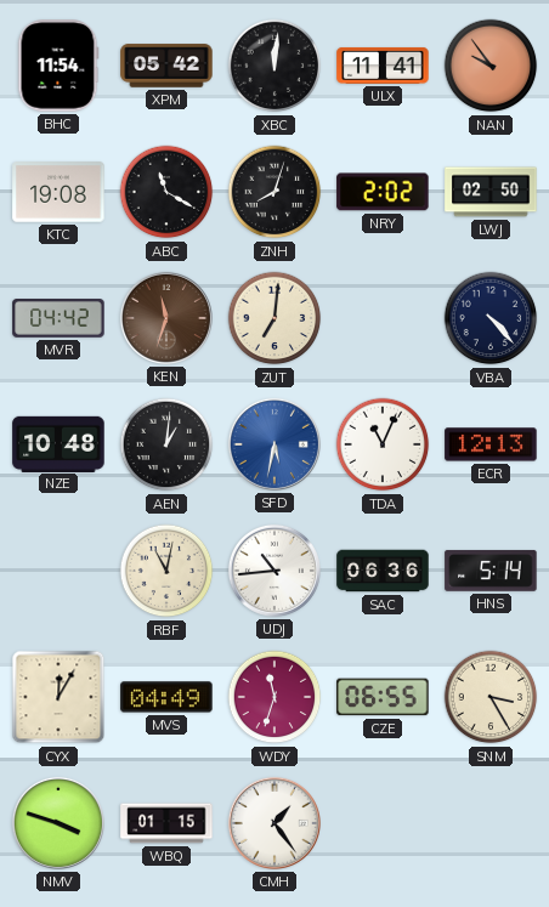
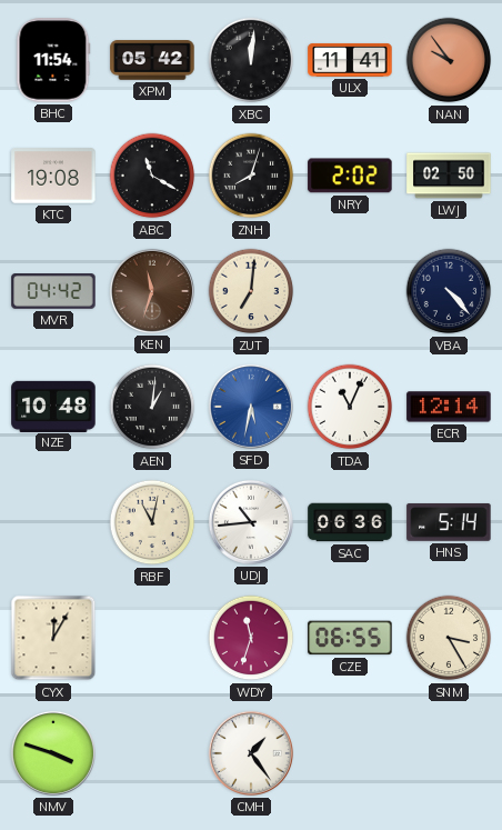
ECR: 12:13 -> 12:14 (449, 407)
MVS: 04:49 -> none (166, 697)
WBQ: 01:15 -> none (166, 823)
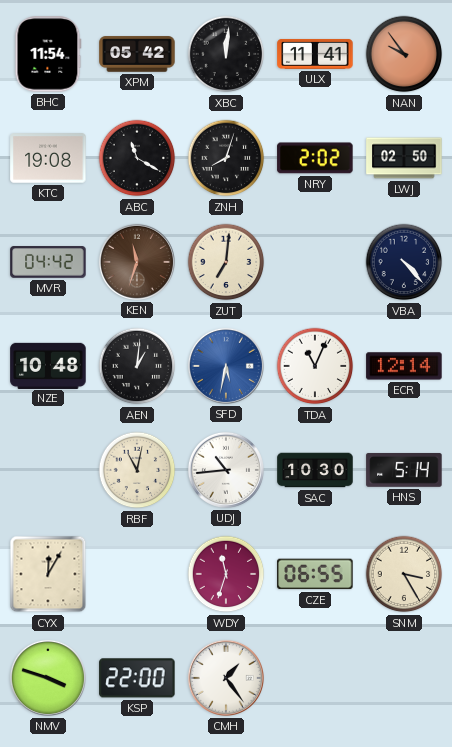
SAC: 06:36 -> 10:30 (315, 470)
KSP: none -> 22:00 (137, 678)
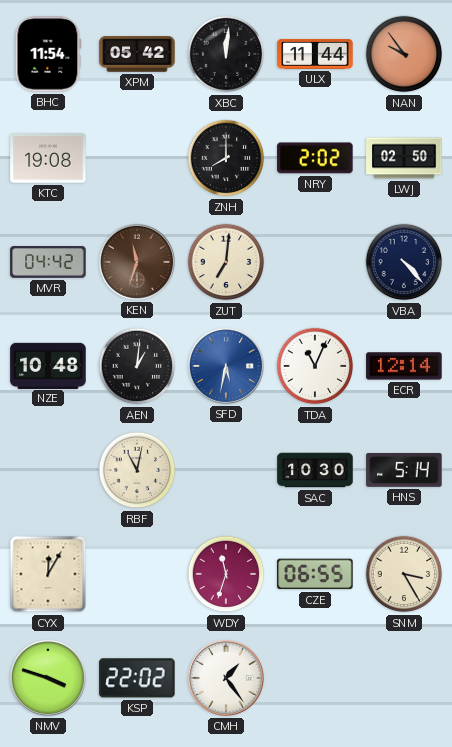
ULX: 11:41 -> 11:44 (315, 54)
ABC: 11:20 -> none (137, 158)
ZNH: 8:03 -> 8:00 (226, 158)
UDJ: 10:44 -> none (226, 470)
KSP: 22:00 -> 22:02 (137, 678)
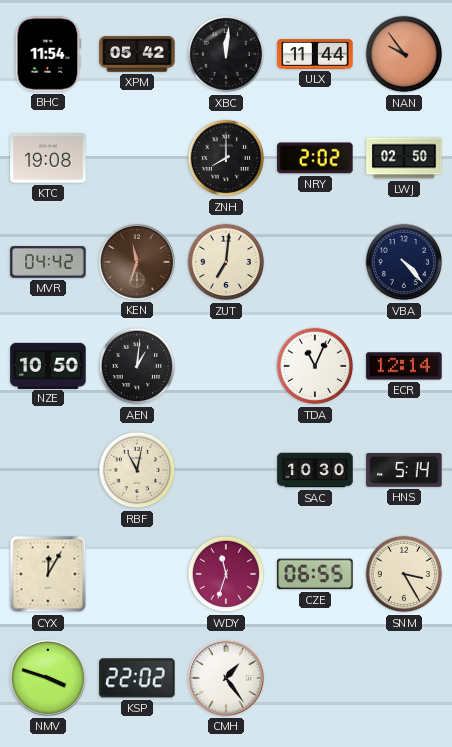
NZE: 10:48 -> 10:50 (48, 365)
SFD: 5:32 -> none (226, 366)
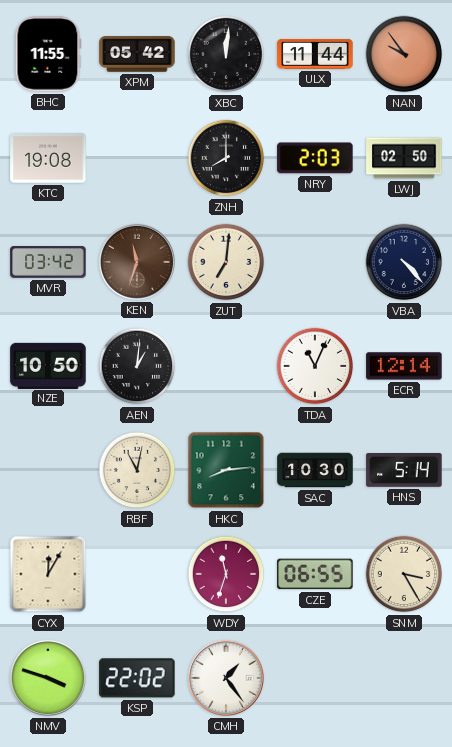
BHC: 11:54 -> 11:55 (48, 54)
NRY: 2:02 -> 2:03 (315, 158)
MVR: 04:42 -> 03:42 (48, 262)
HKC: none -> 8:14 (226, 470)
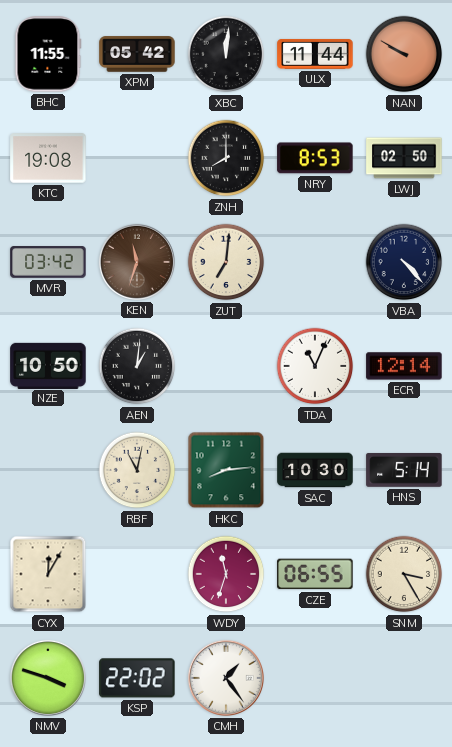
NAN: 9:54 -> 9:50 (404, 54)
NRY: 2:03 -> 8:53 (315, 158)
